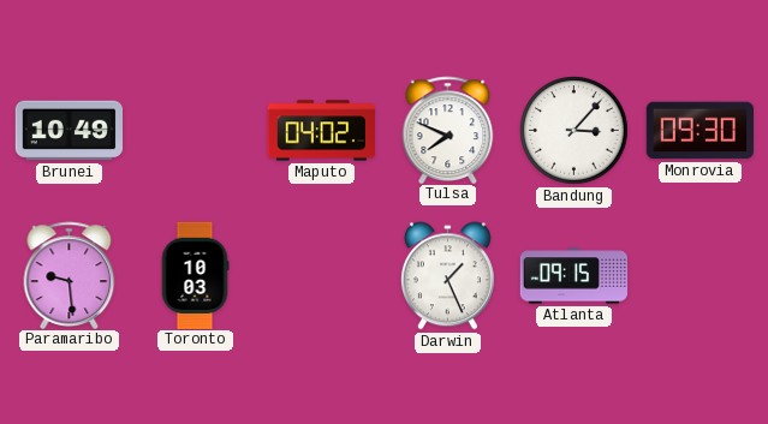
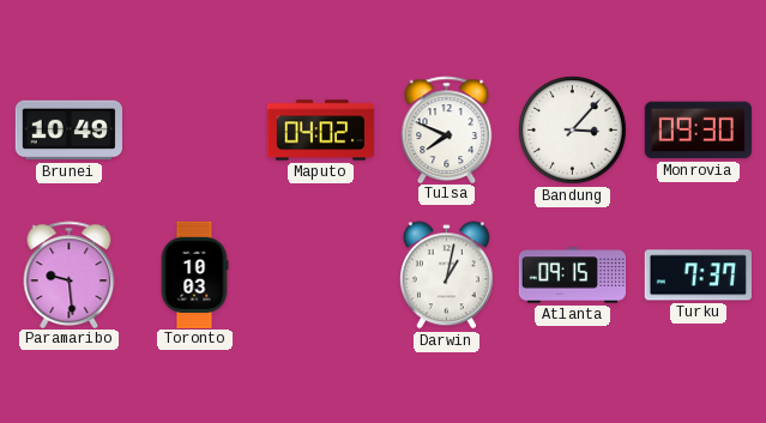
Darwin: 1:26 -> 1:02 (446, 276)
Turku: none -> 7:37 (698, 276)
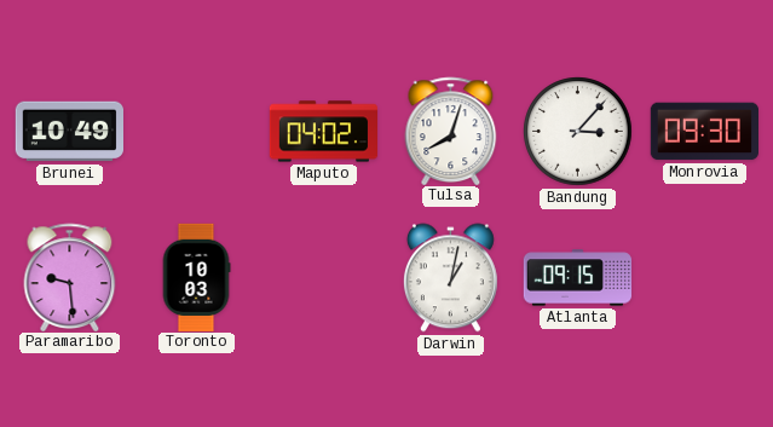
Tulsa: 7:49 -> 8:03 (451, 131)
Turku: 7:37 -> none (698, 276)
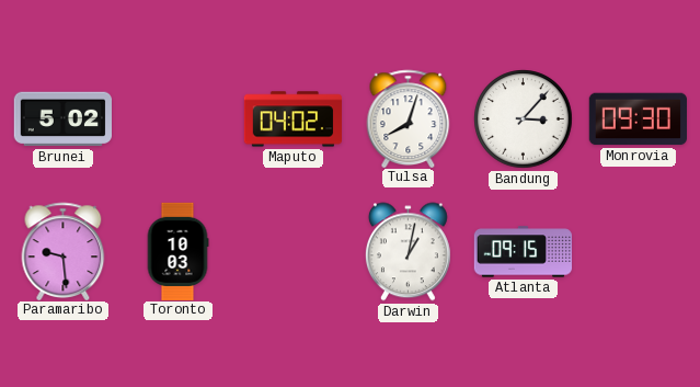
Brunei: 10:49 -> 5:02 (62, 119)
